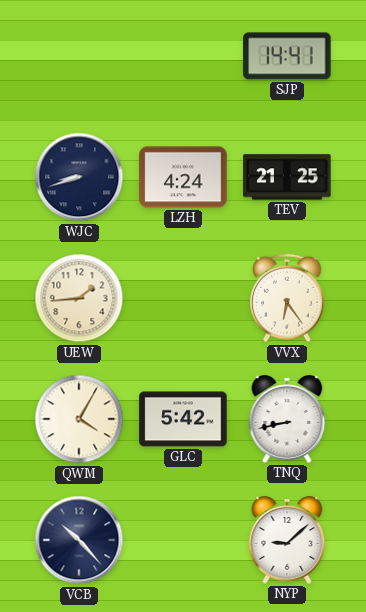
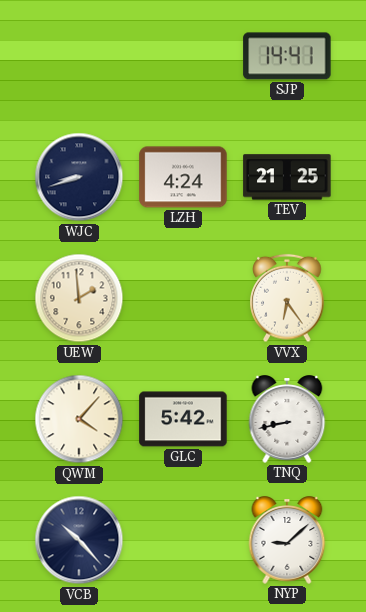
UEW: 1:44 -> 1:59 (79, 298)
QWM: 4:05 -> 4:07 (79, 419)
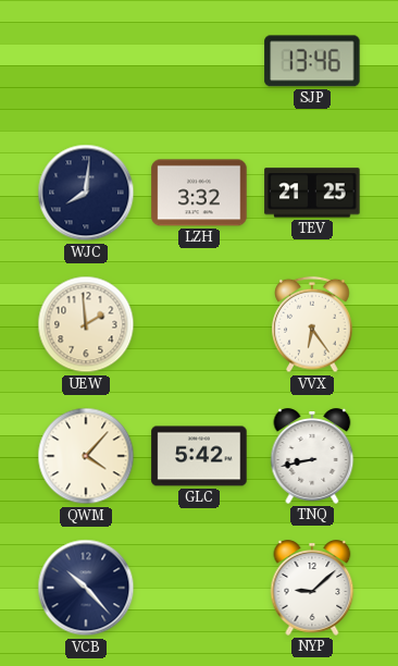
SJP: 14:41 -> 13:46 (312, 61)
WJC: 8:42 -> 8:01 (86, 193)
LZH: 4:24 -> 3:32 (199, 193)
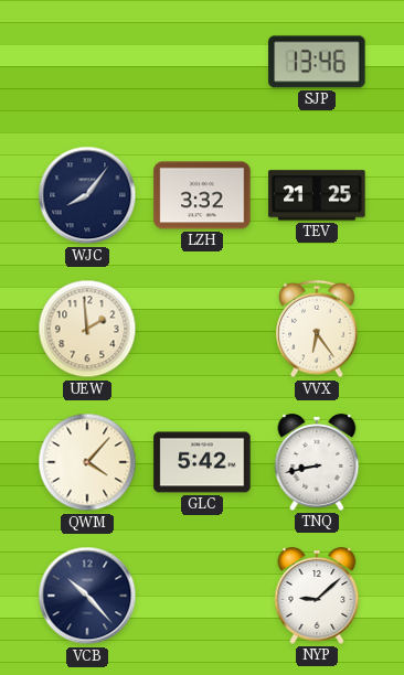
WJC: 8:01 -> 8:06 (87, 195)
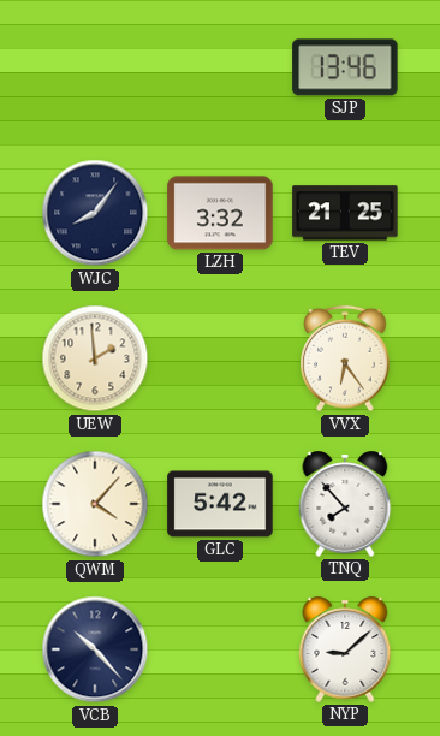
TNQ: 8:43 -> 7:53 (345, 504)
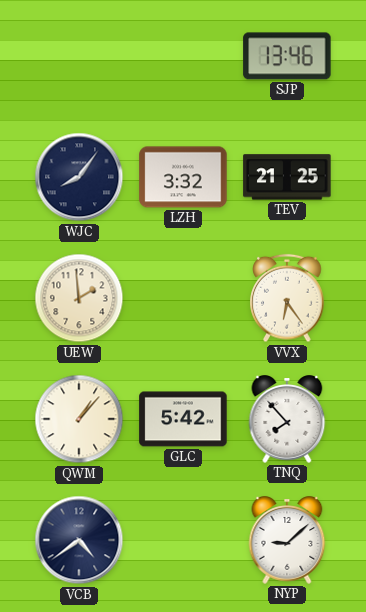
QWM: 4:07 -> 1:07 (79, 419)
VCB: 10:23 -> 4:39 (79, 540)
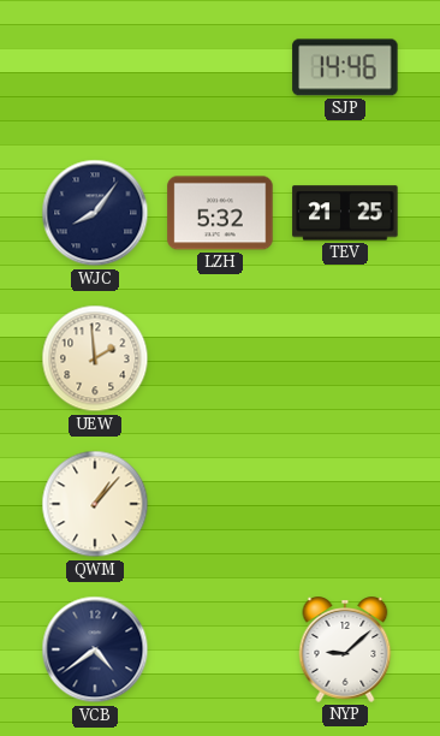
SJP: 13:46 -> 14:46 (345, 67)
LZH: 3:32 -> 5:32 (220, 213)
VVX: 6:24 -> none (287, 298)
GLC: 5:42 -> none (183, 419)
TNQ: 7:53 -> none (287, 419)
